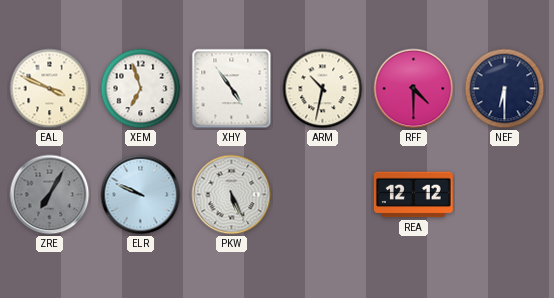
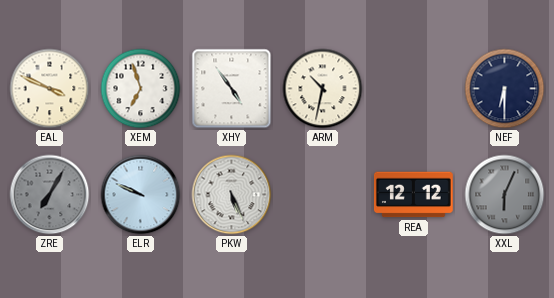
RFF: 4:30 -> none (414, 89)
XXL: none -> 6:04 (505, 195)
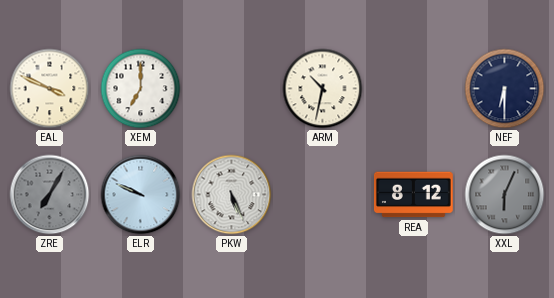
XEM: 6:57 -> 7:00 (141, 89)
XHY: 4:54 -> none (232, 89)
REA: 12:12 -> 8:12 (413, 195)
